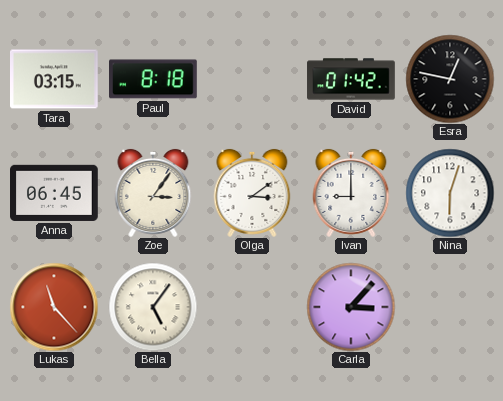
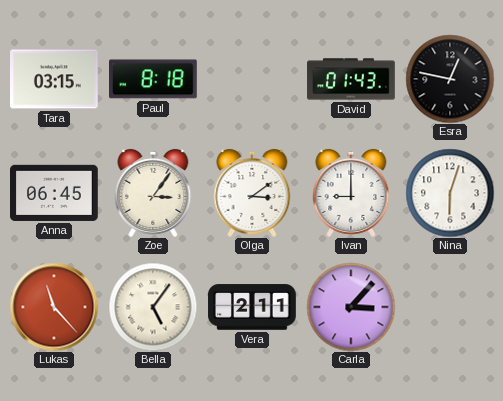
David: 01:42 -> 01:43 (351, 79)
Vera: none -> 2:11 (252, 307)
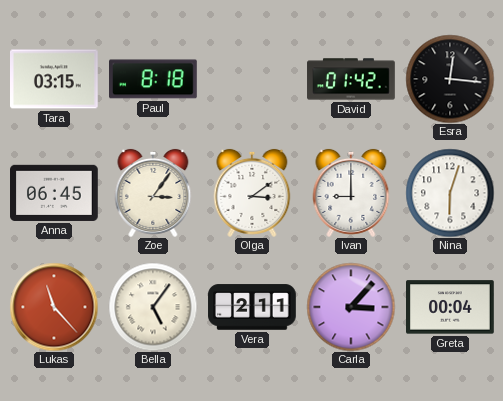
David: 01:43 -> 01:42 (351, 79)
Esra: 12:47 -> 12:16 (450, 79)
Greta: none -> 00:04 (451, 307)
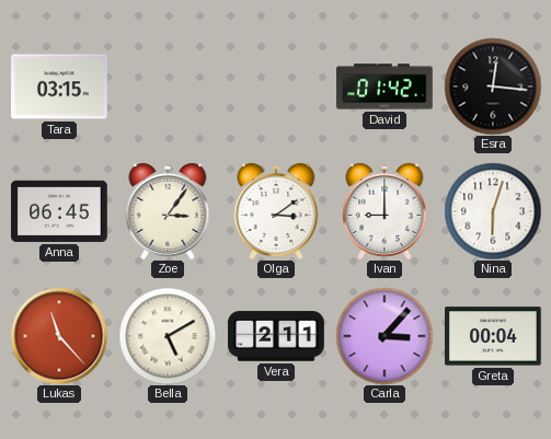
Paul: 8:18 -> none (154, 79)
Bella: 5:06 -> 5:10 (168, 336)
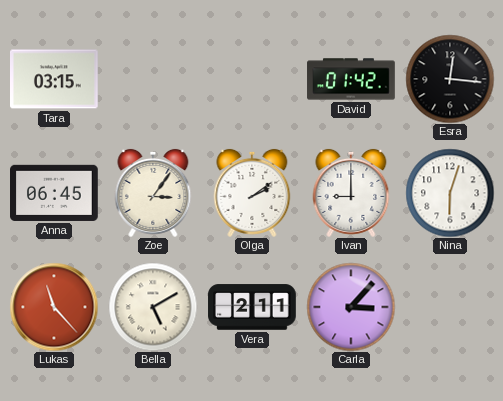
Olga: 3:09 -> 2:09 (252, 193)
Greta: 00:04 -> none (494, 336)
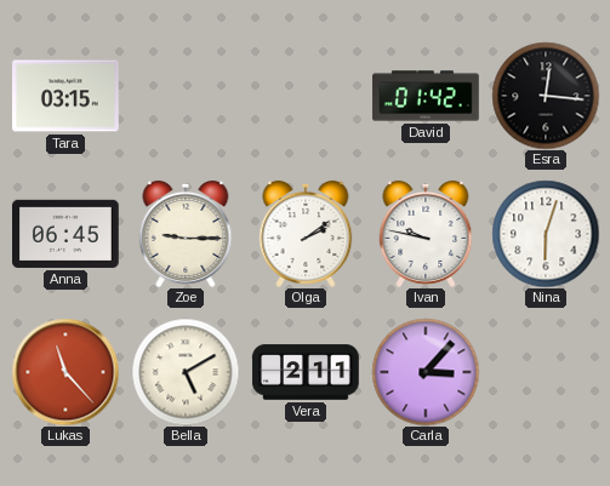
Zoe: 3:06 -> 9:15 (186, 234)
Ivan: 9:00 -> 9:47 (426, 234)
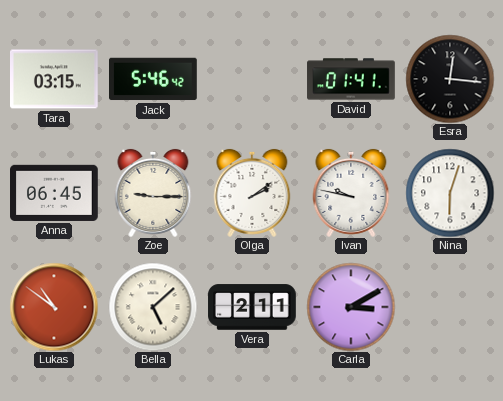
Jack: none -> 5:46 (154, 79)
David: 01:42 -> 01:41 (351, 79)
Lukas: 11:23 -> 10:51 (54, 307)
Bella: 5:10 -> 5:08 (153, 307)
Carla: 3:07 -> 3:10 (351, 307)
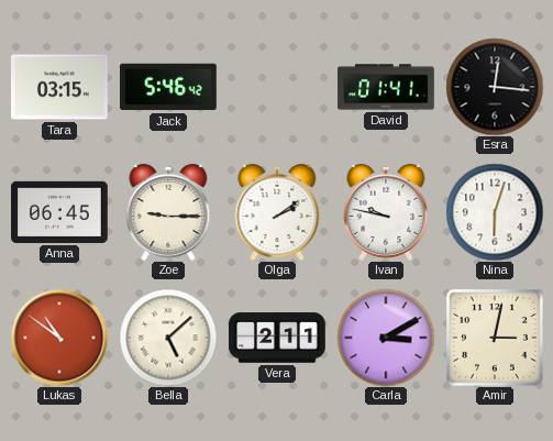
Amir: none -> 3:02 (495, 338)
